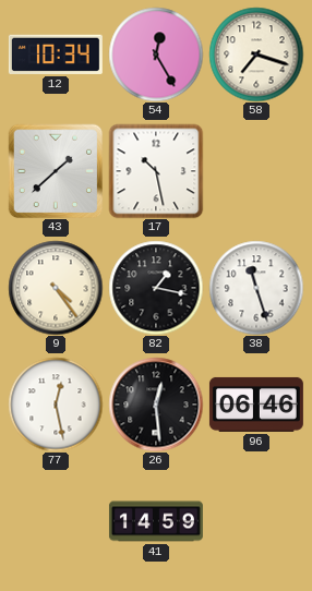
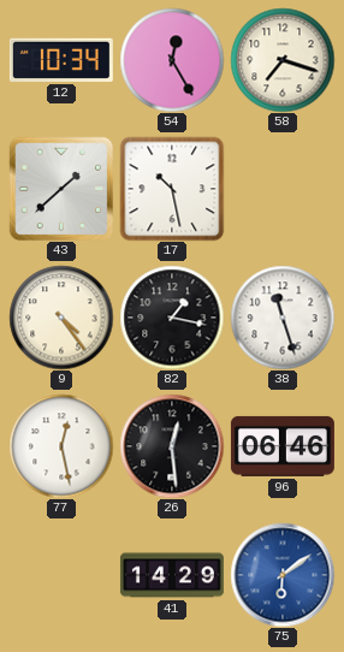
41: 14:59 -> 14:29 (172, 575)
75: none -> 6:09 (283, 575)
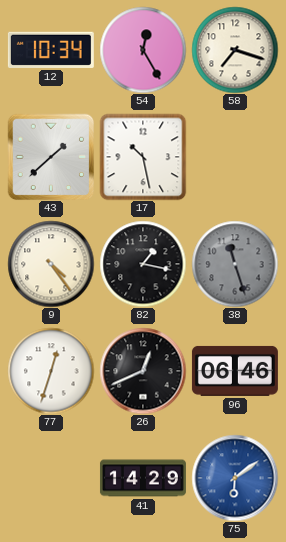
38 dial: white -> grey (235, 264)
77: 12:28 -> 12:33 (51, 371)
26: 12:29 -> 12:41 (143, 371)
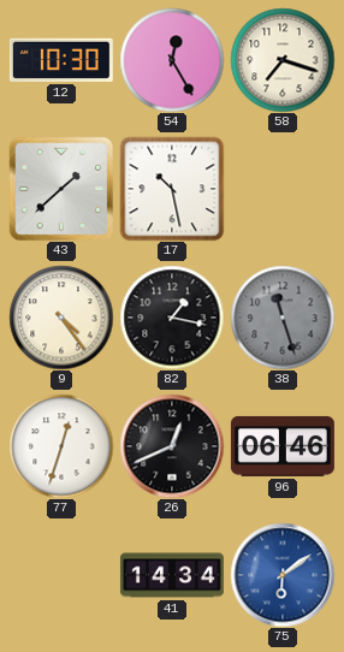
12: 10:34 -> 10:30 (61, 60)
41: 14:29 -> 14:34 (172, 575)
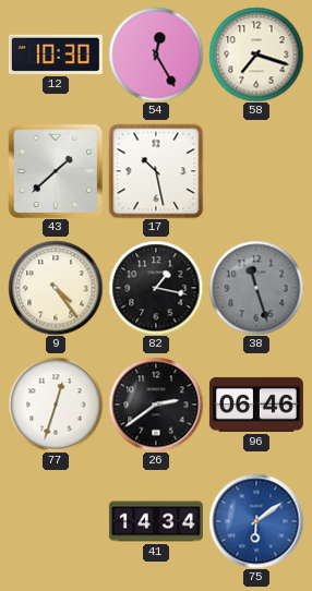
26: 12:41 -> 2:39 (156, 405)
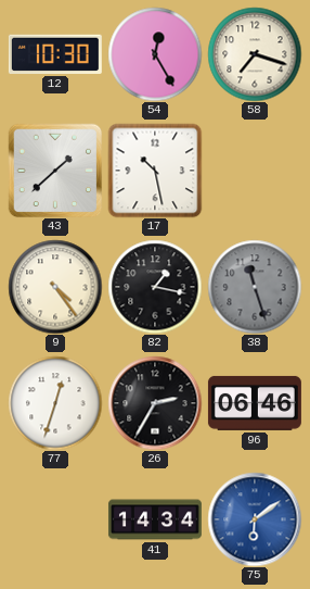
26: 2:39 -> 2:35 (155, 403)
